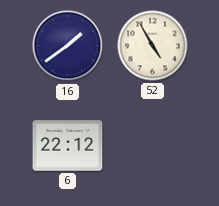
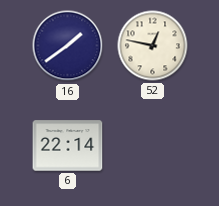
52: 4:55 -> 12:47 (153, 46)
6: 22:12 -> 22:14 (68, 146)
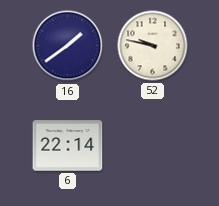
52: 12:47 -> 9:47 (153, 46)
